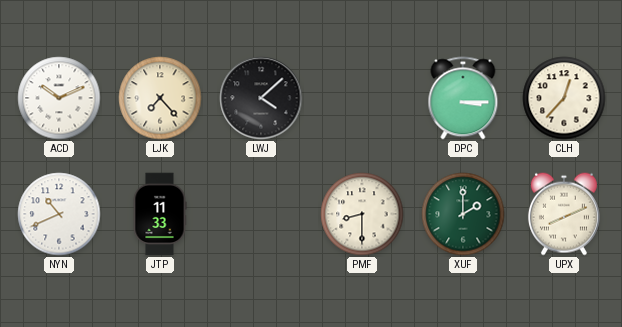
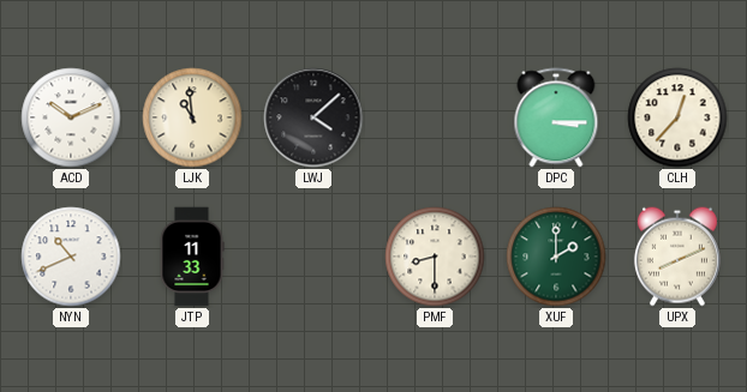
LJK: 7:23 -> 10:59 (192, 117)
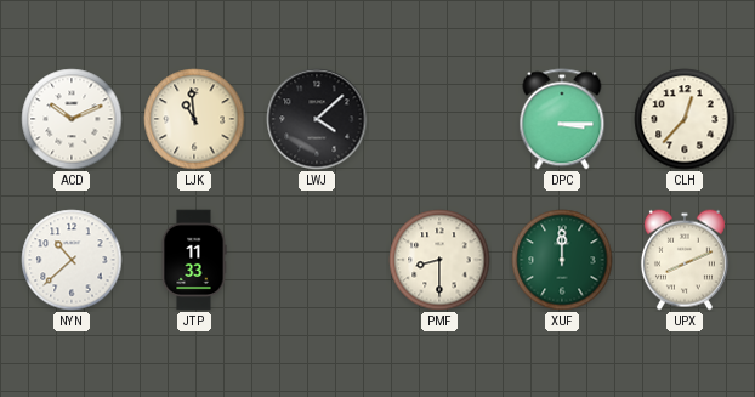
NYN: 10:41 -> 10:38 (72, 260)
XUF: 2:00 -> 12:00 (562, 260)
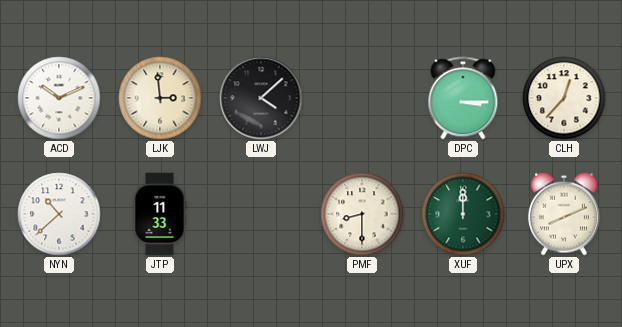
LJK: 10:59 -> 2:59 (160, 98)
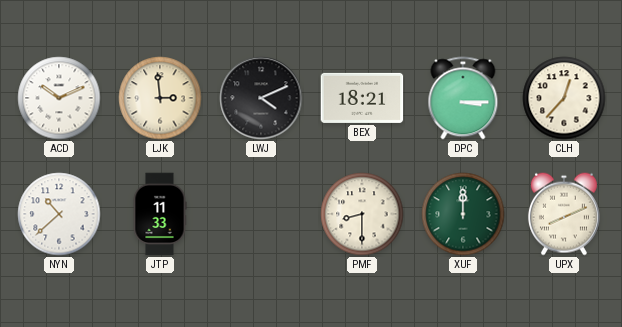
LWJ: 4:08 -> 4:11 (261, 98)
BEX: none -> 18:21 (362, 98)
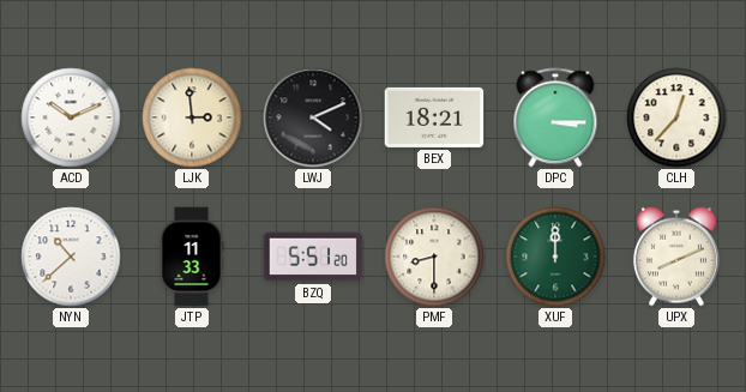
BZQ: none -> 5:51 (313, 257)
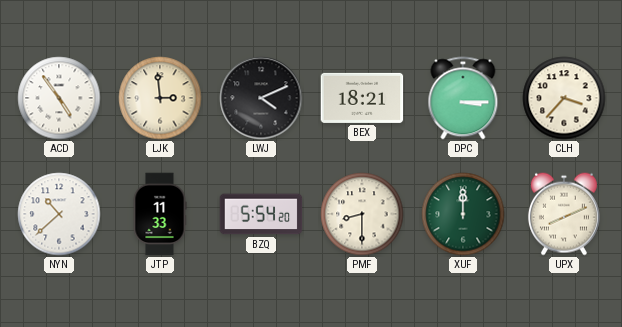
ACD: 10:11 -> 4:54 (59, 98)
CLH: 12:37 -> 3:37 (564, 98)
BZQ: 5:51 -> 5:54 (261, 214)
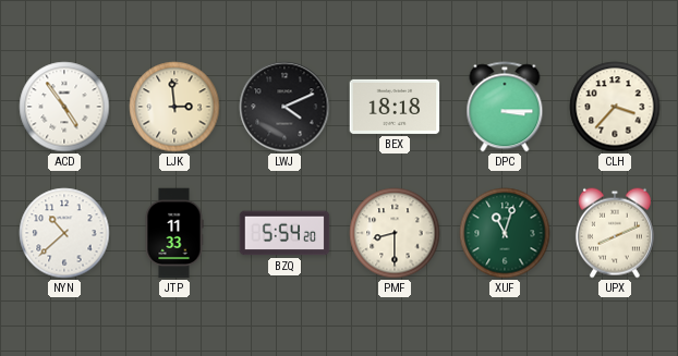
BEX: 18:21 -> 18:18 (395, 107)
XUF: 12:00 -> 11:03 (505, 233)
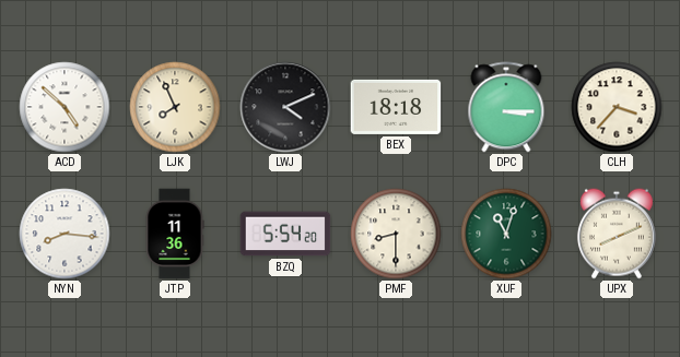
ACD: 4:54 -> 4:52 (65, 107)
LJK: 2:59 -> 7:56 (175, 107)
NYN: 10:38 -> 8:16 (65, 234)
JTP: 11:33 -> 11:36 (175, 234)
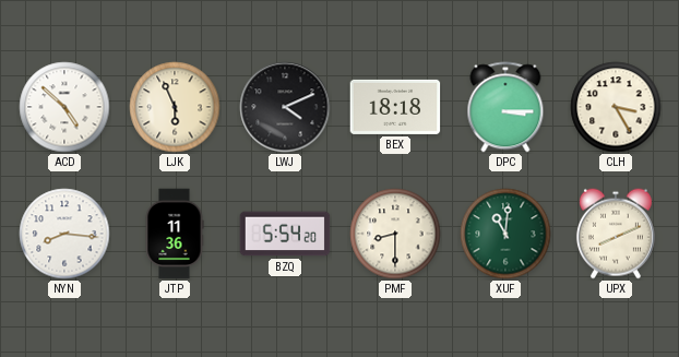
LJK: 7:56 -> 5:56 (175, 107)
CLH: 3:37 -> 3:25 (616, 107)
XUF: 11:03 -> 11:01 (505, 234)
